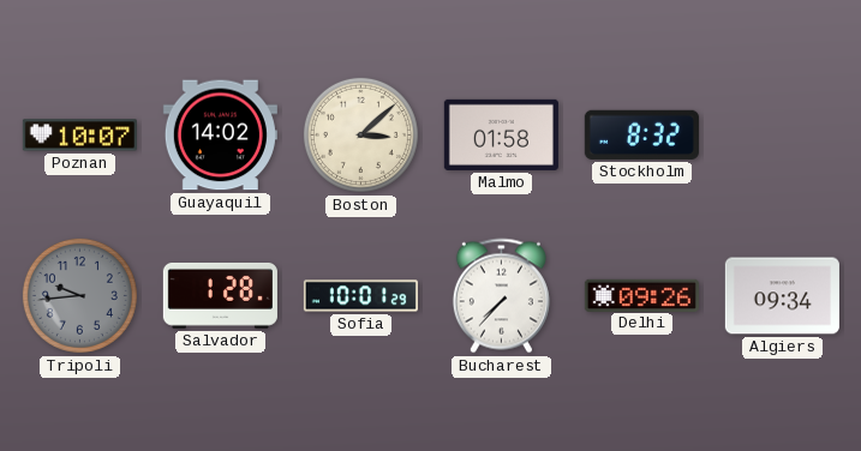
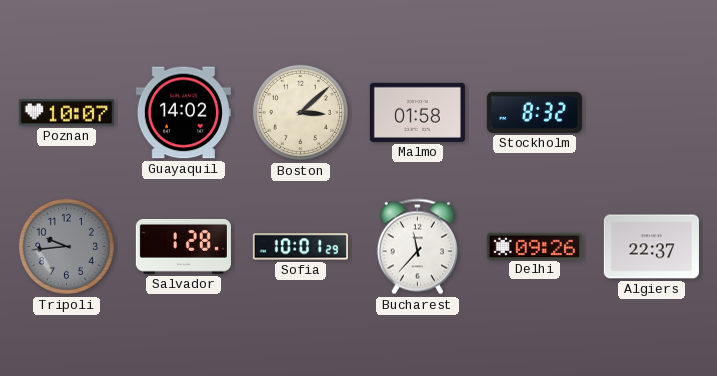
Bucharest: 7:37 -> 11:37 (417, 247)
Algiers: 09:34 -> 22:37 (651, 247)
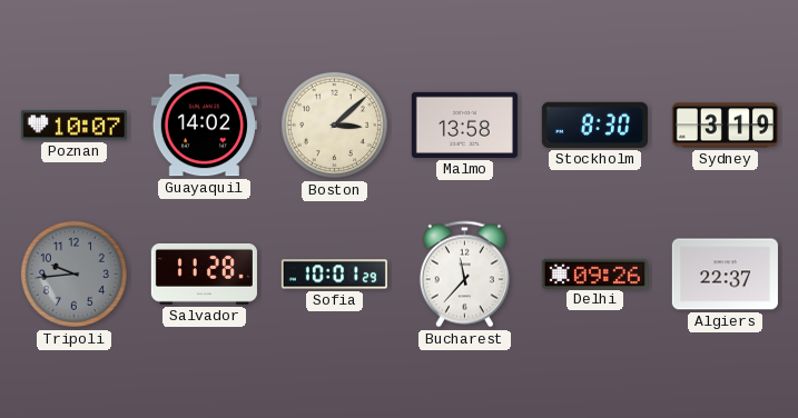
Malmo: 01:58 -> 13:58 (464, 125)
Stockholm: 8:32 -> 8:30 (594, 125)
Sydney: none -> 3:19 (725, 126)
Salvador: 1:28 -> 11:28 (204, 273)
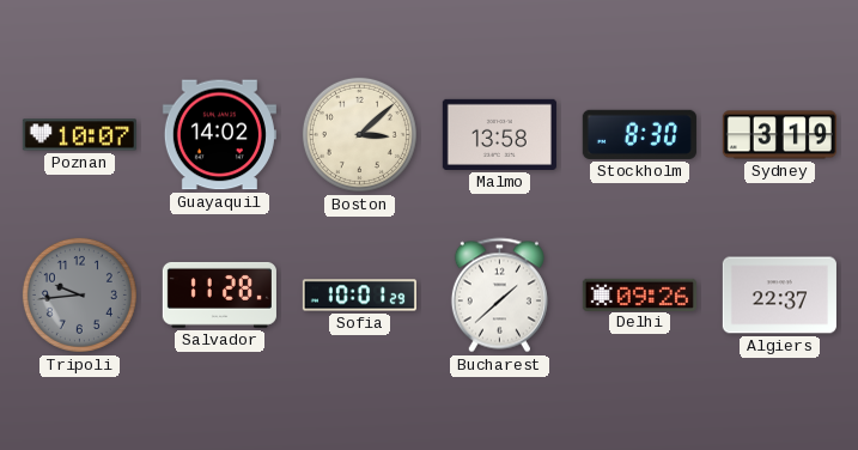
Bucharest: 11:37 -> 1:38 (499, 296)
